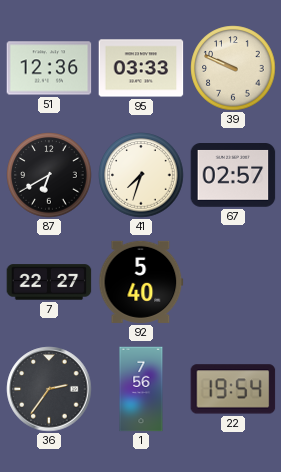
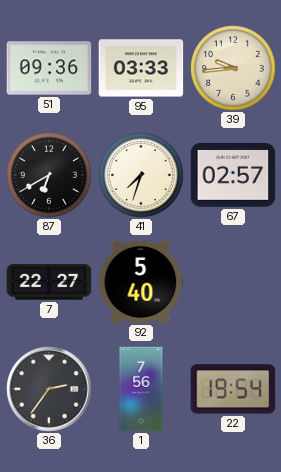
51: 12:36 -> 09:36 (49, 68)
39: 9:49 -> 9:44 (233, 68)
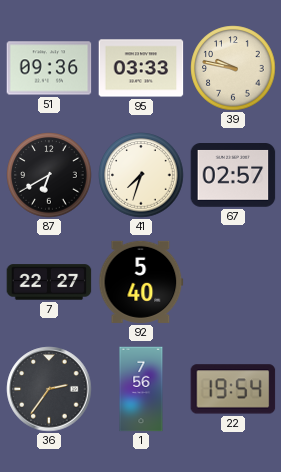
39: 9:44 -> 9:47 (233, 68)
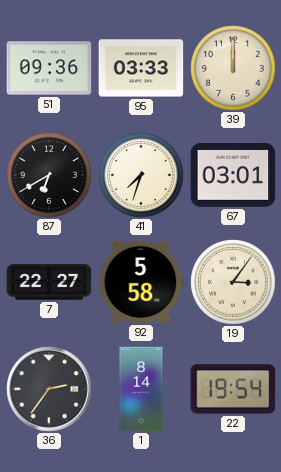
39: 9:47 -> 12:00 (233, 68)
67: 02:57 -> 03:01 (233, 176)
92: 5:40 -> 5:58 (141, 282)
19: none -> 3:06 (233, 282)
1: 7:56 -> 8:14 (141, 389)
